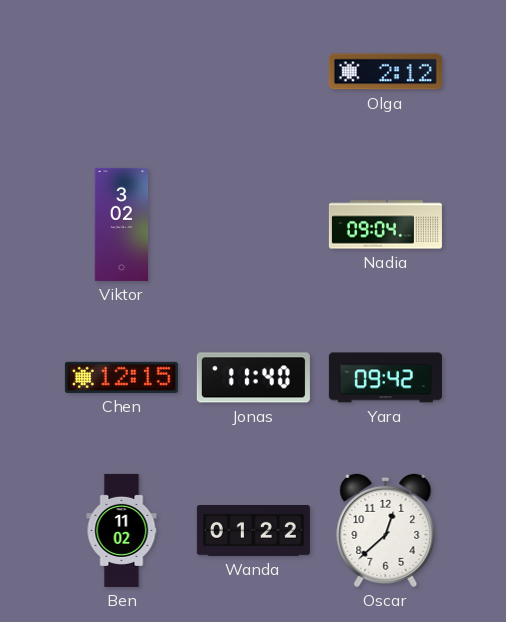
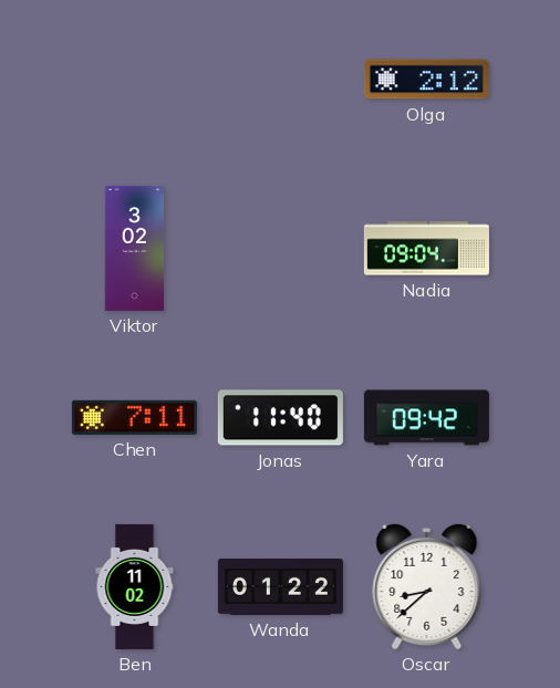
Chen: 12:15 -> 7:11 (134, 417)
Oscar: 12:38 -> 8:38 (427, 586)
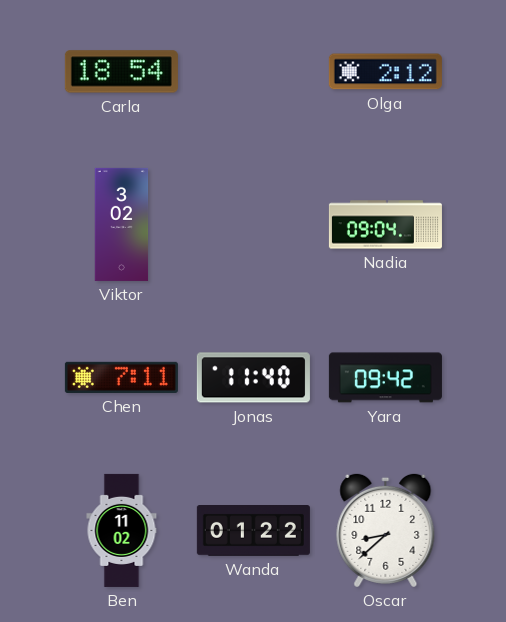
Carla: none -> 18:54 (121, 72)
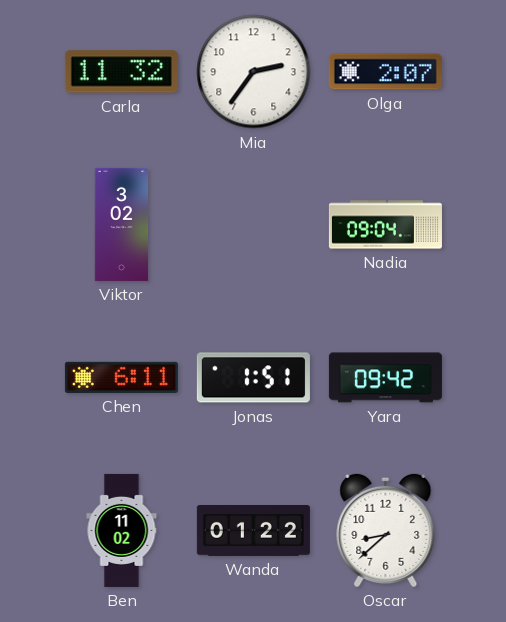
Carla: 18:54 -> 11:32 (121, 72)
Mia: none -> 2:36 (254, 72)
Olga: 2:12 -> 2:07 (385, 72)
Chen: 7:11 -> 6:11 (121, 377)
Jonas: 11:40 -> 1:51 (253, 378)
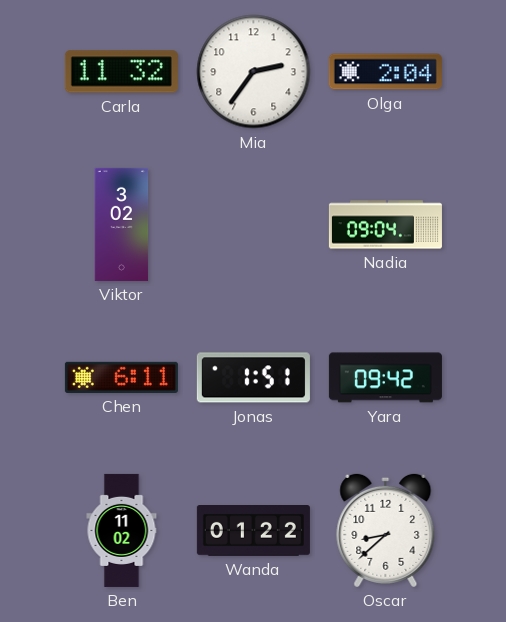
Olga: 2:07 -> 2:04 (385, 72)
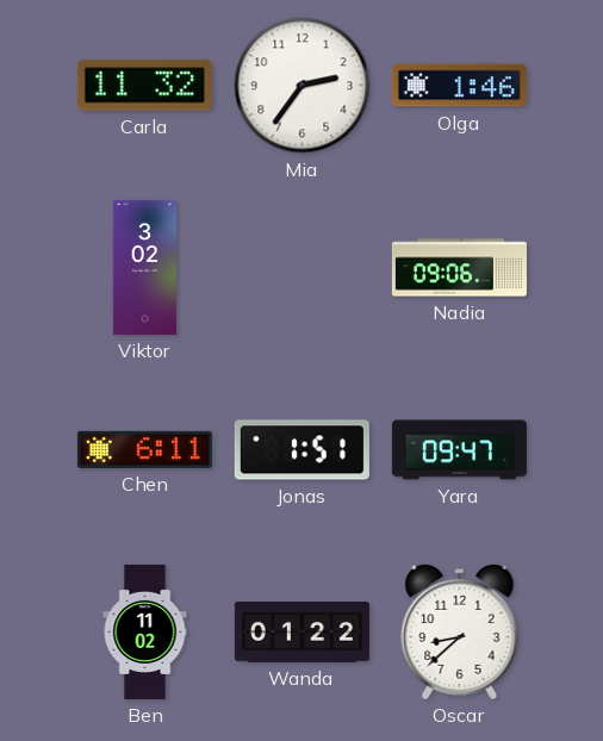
Olga: 2:04 -> 1:46 (459, 86)
Nadia: 09:04 -> 09:06 (459, 268)
Yara: 09:42 -> 09:47 (459, 450)
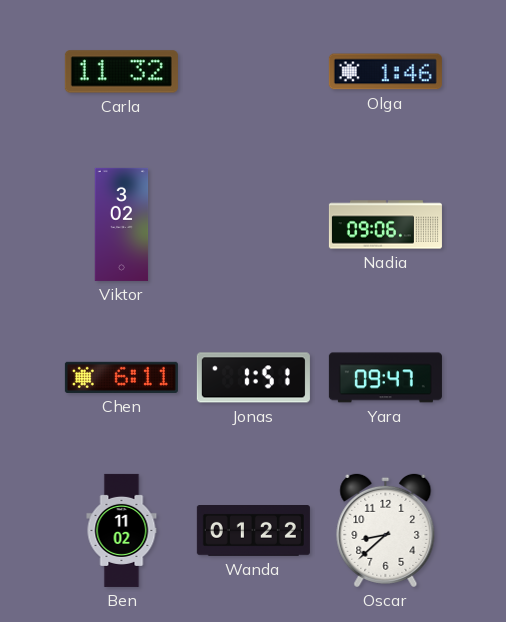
Mia: 2:36 -> none (303, 86)
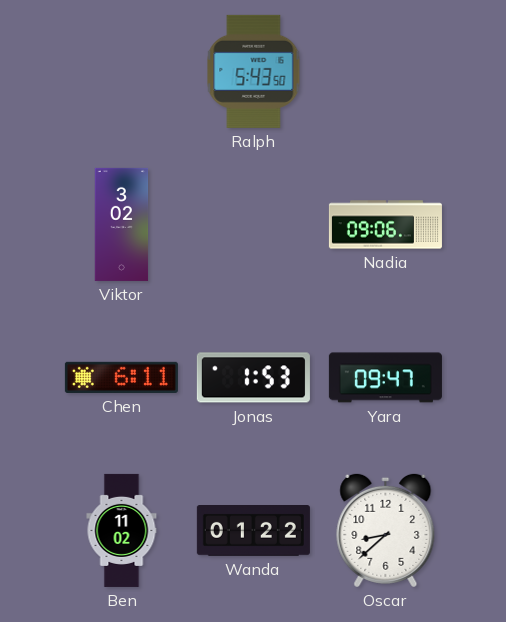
Carla: 11:32 -> none (121, 72)
Ralph: none -> 5:43 (254, 71)
Olga: 1:46 -> none (385, 72)
Jonas: 1:51 -> 1:53 (253, 378)
